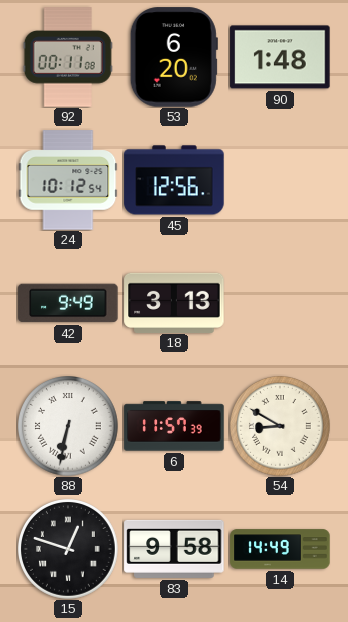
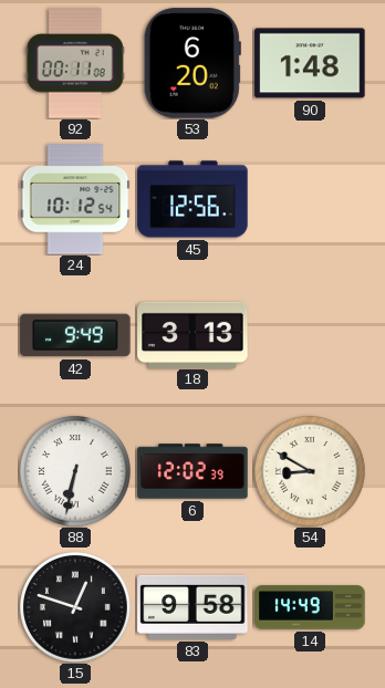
6: 11:57 -> 12:02 (192, 471)
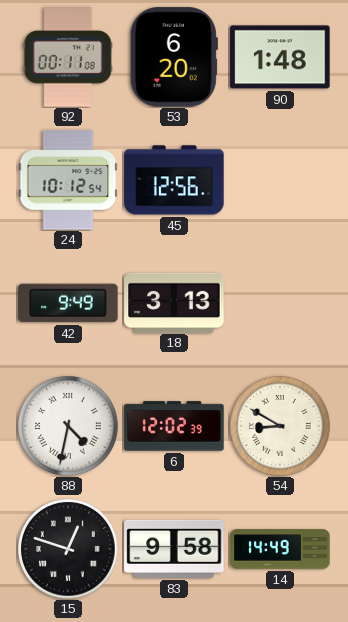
88: 6:32 -> 4:32 (69, 427)
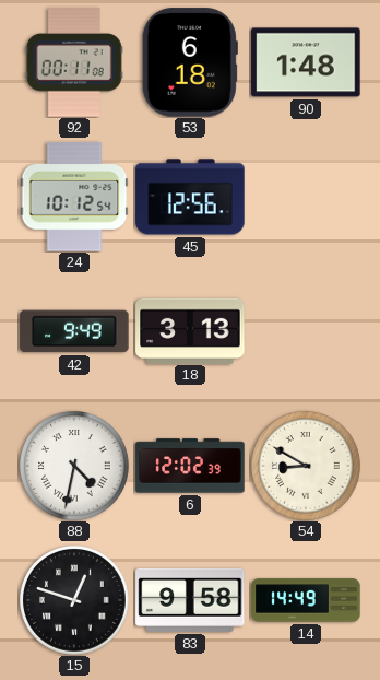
53: 6:20 -> 6:18 (190, 62)
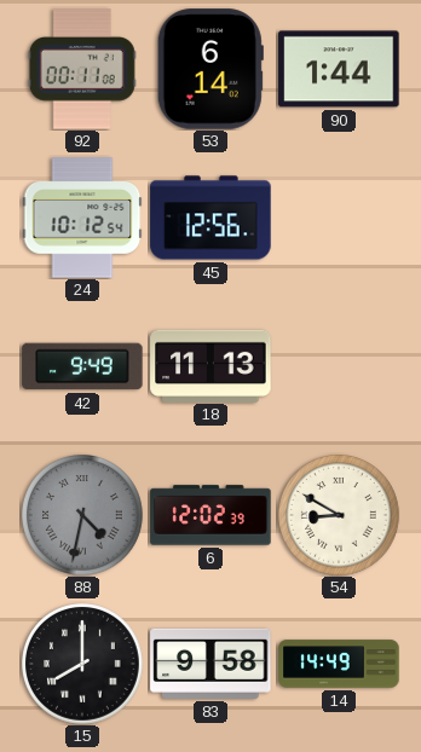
53: 6:18 -> 6:14 (211, 69)
90: 1:48 -> 1:44 (339, 69)
18: 3:13 -> 11:13 (211, 365)
88 dial: white -> grey (83, 516)
15: 12:48 -> 8:00 (83, 665)
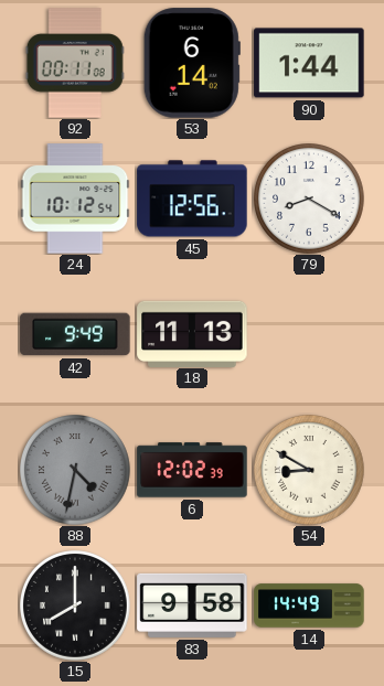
79: none -> 8:20 (310, 200)
